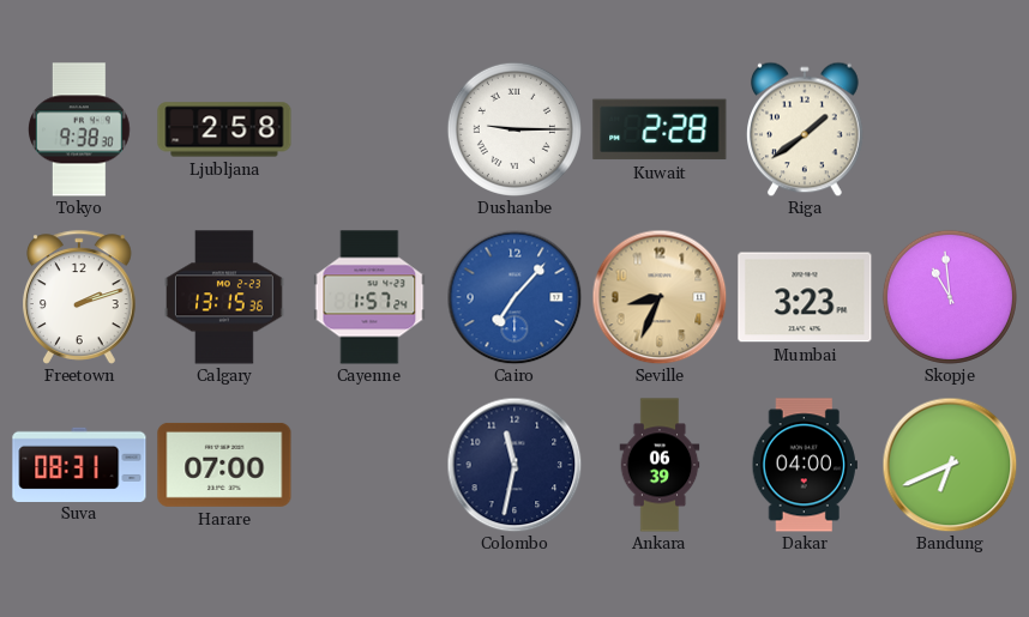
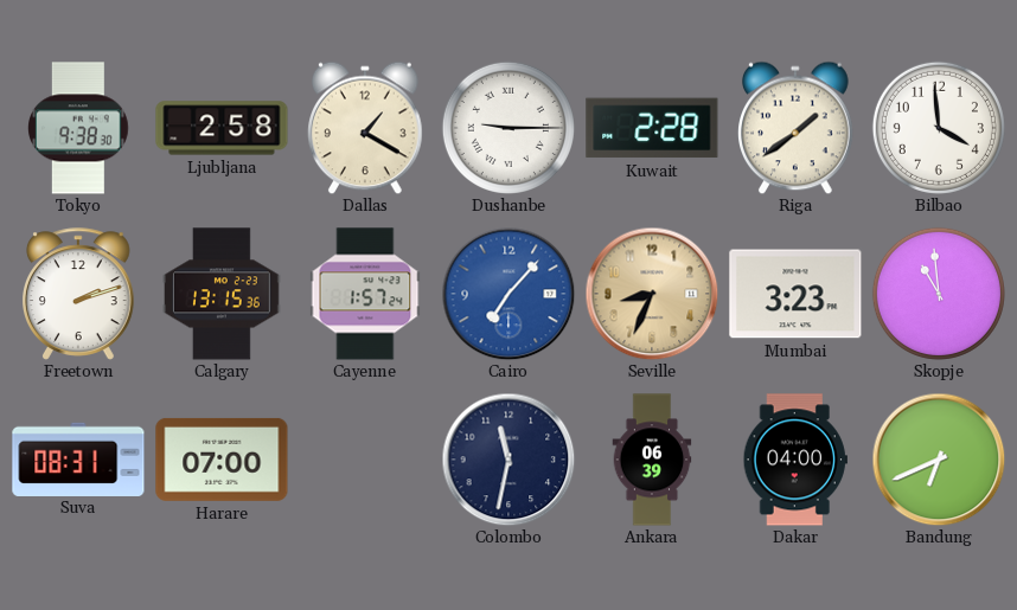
Dallas: none -> 1:20 (366, 128)
Bilbao: none -> 3:59 (939, 128)
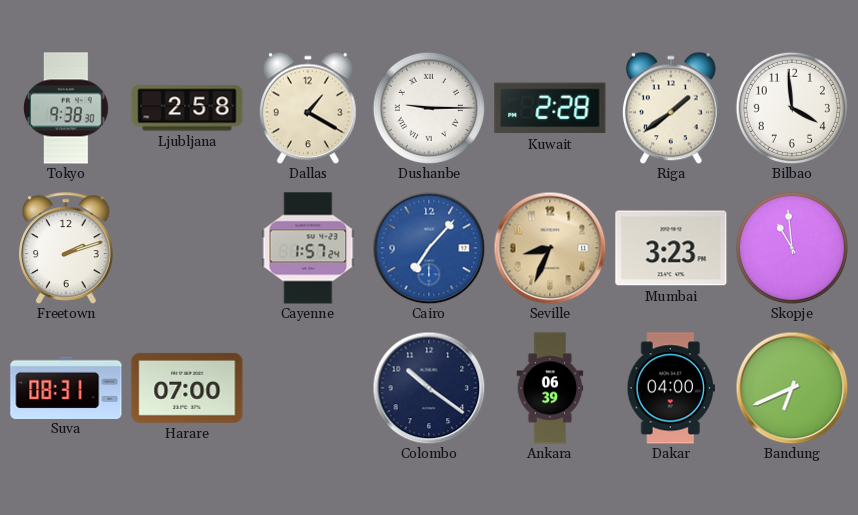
Calgary: 13:15 -> none (223, 294)
Colombo: 11:32 -> 10:21 (429, 388)
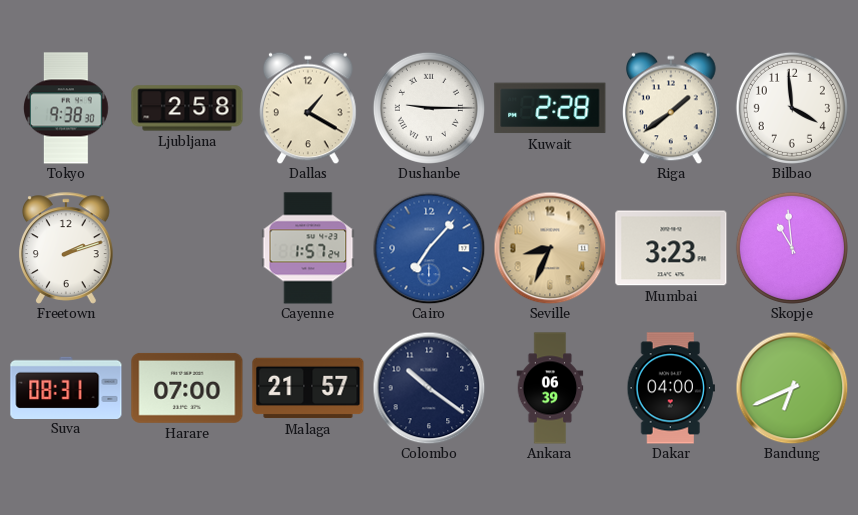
Malaga: none -> 21:57 (308, 388)
